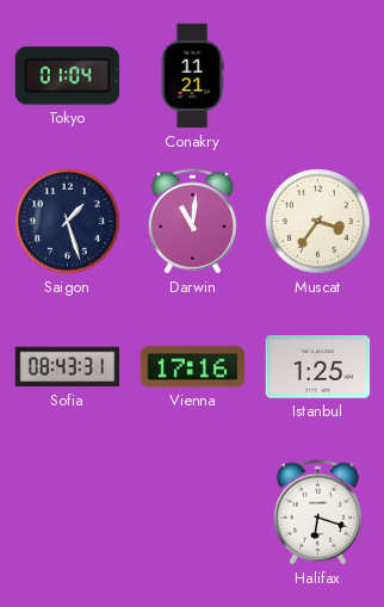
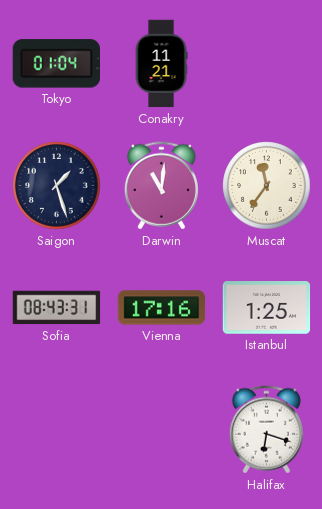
Muscat: 3:36 -> 11:36 (267, 186)
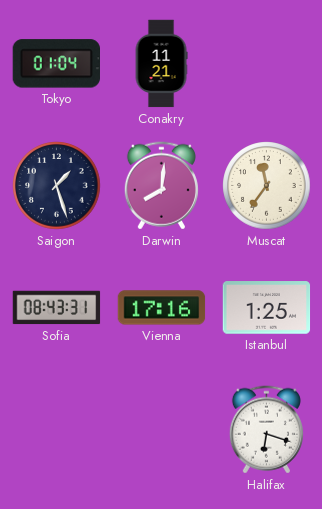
Darwin: 11:01 -> 8:01 (161, 186)
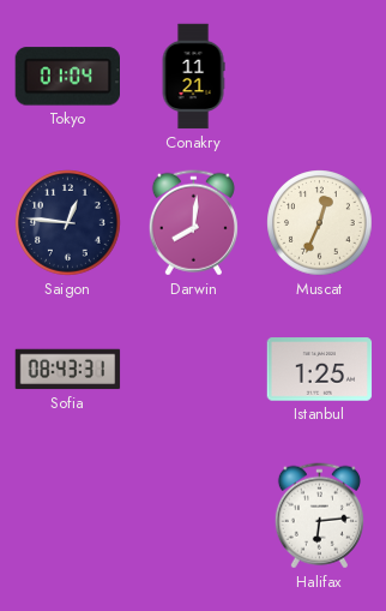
Saigon: 1:27 -> 12:46 (68, 223)
Muscat: 11:36 -> 12:34 (320, 223)
Vienna: 17:16 -> none (162, 308)
Halifax: 6:18 -> 6:14 (319, 516)
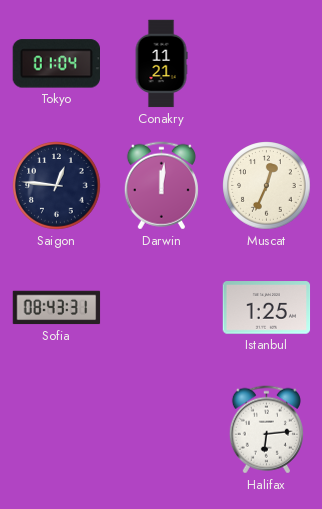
Darwin: 8:01 -> 12:01 (161, 186)
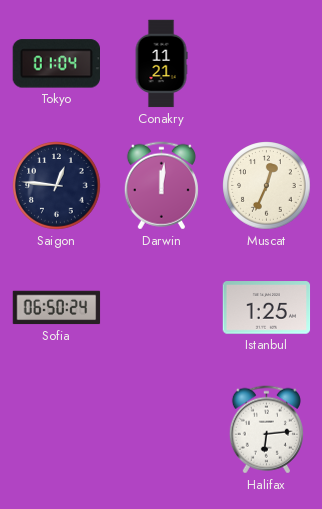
Sofia: 08:43 -> 06:50 (57, 308)
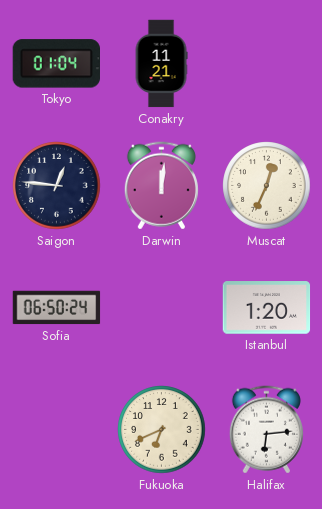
Istanbul: 1:25 -> 1:20 (267, 308)
Fukuoka: none -> 6:41 (162, 430)
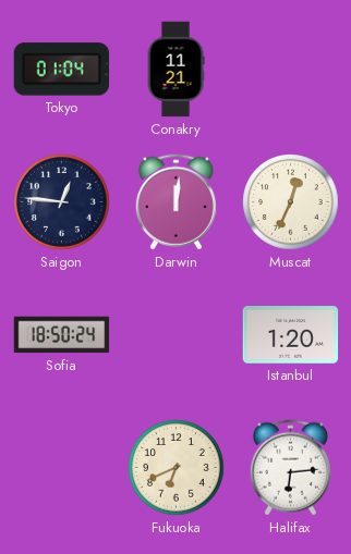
Sofia: 06:50 -> 18:50 (62, 335)
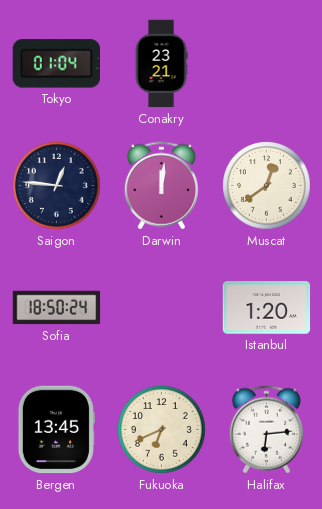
Conakry: 11:21 -> 23:21 (161, 64)
Muscat: 12:34 -> 12:39 (267, 186)
Bergen: none -> 13:45 (56, 430)
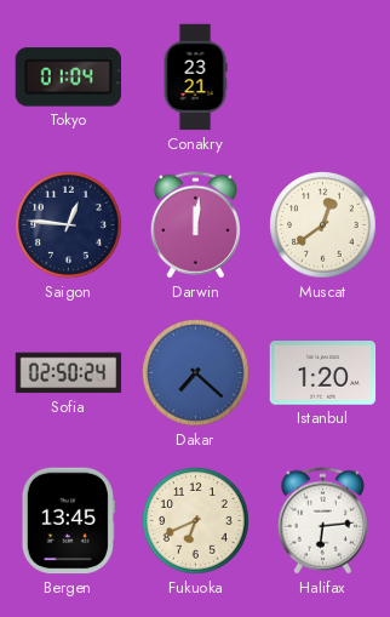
Sofia: 18:50 -> 02:50 (69, 373)
Dakar: none -> 7:22 (196, 373)
